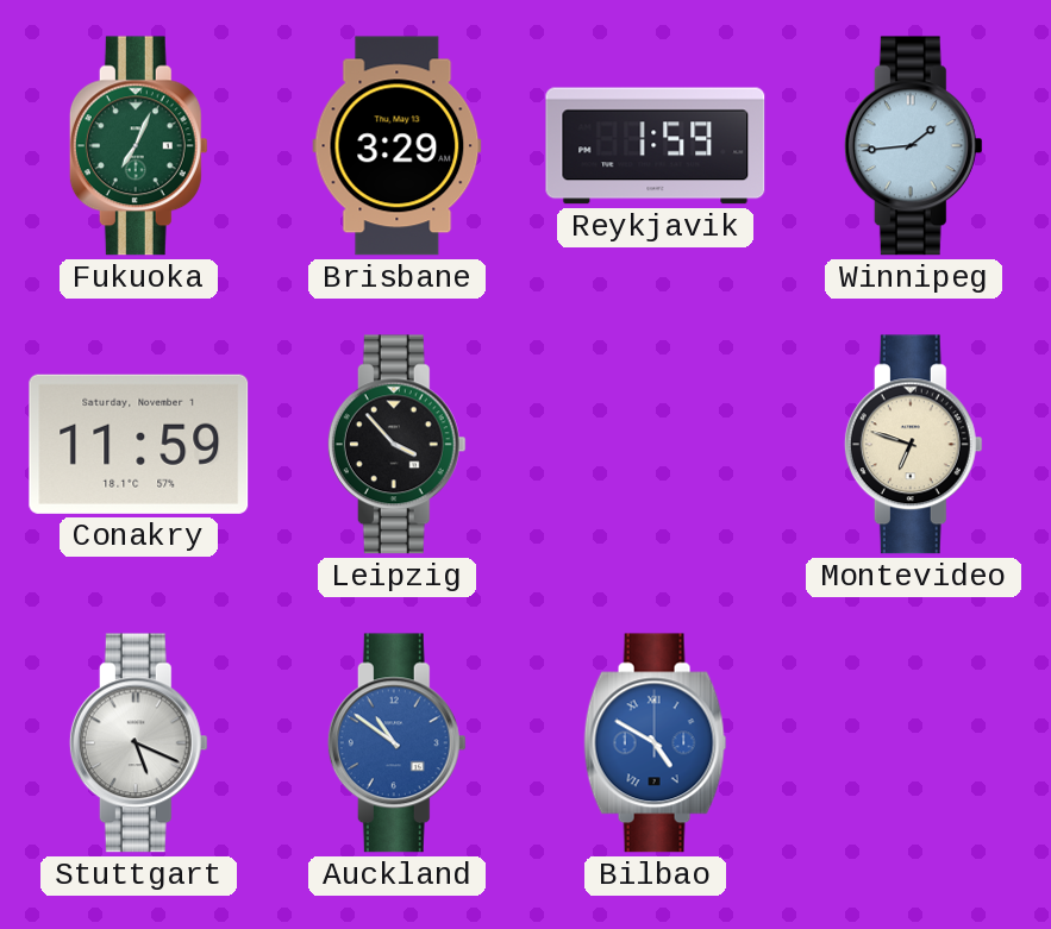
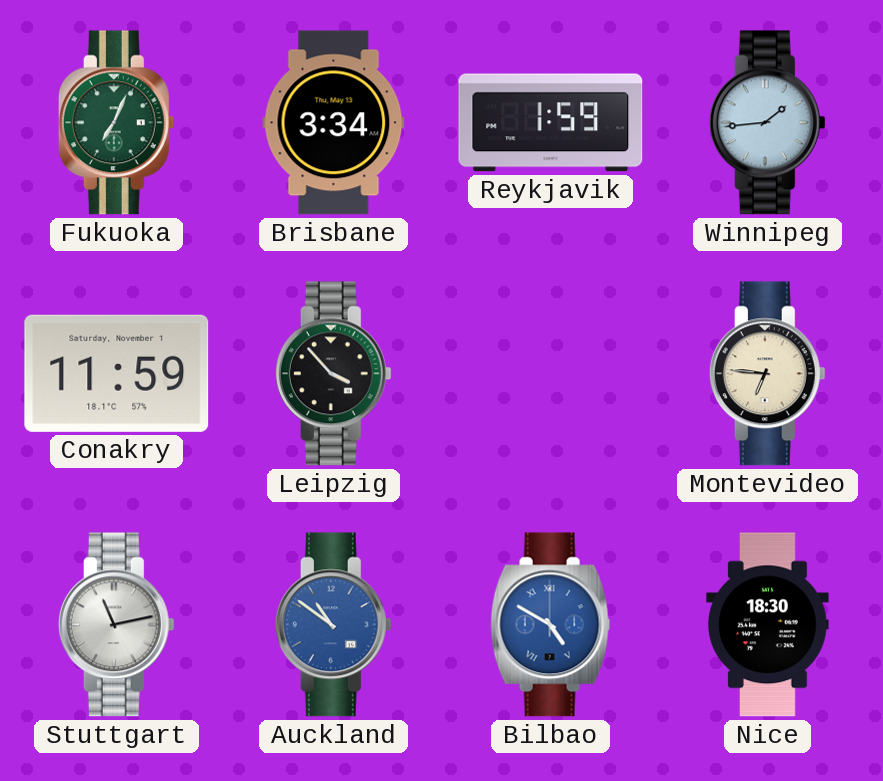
Brisbane: 3:29 -> 3:34 (334, 123)
Montevideo: 6:48 -> 6:46 (767, 374)
Stuttgart: 5:19 -> 11:13 (116, 625)
Nice: none -> 18:30 (768, 625)
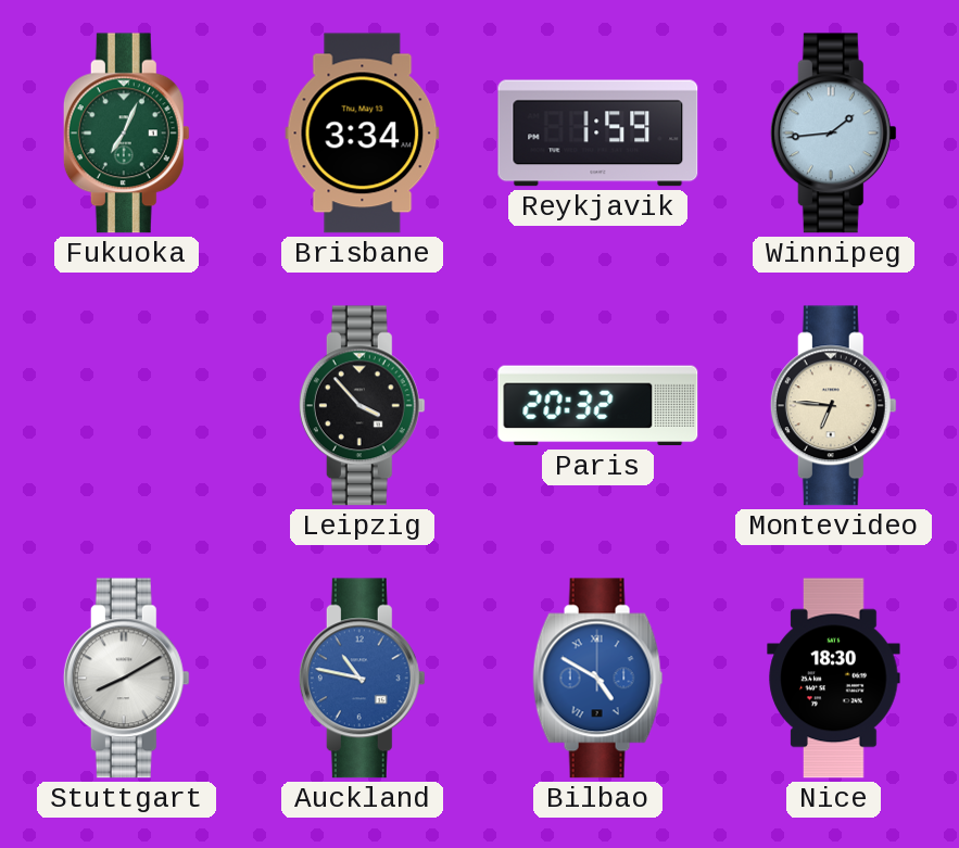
Conakry: 11:59 -> none (117, 373)
Paris: none -> 20:32 (598, 406)
Stuttgart: 11:13 -> 8:10 (126, 679)
Auckland: 10:51 -> 10:47 (362, 679)
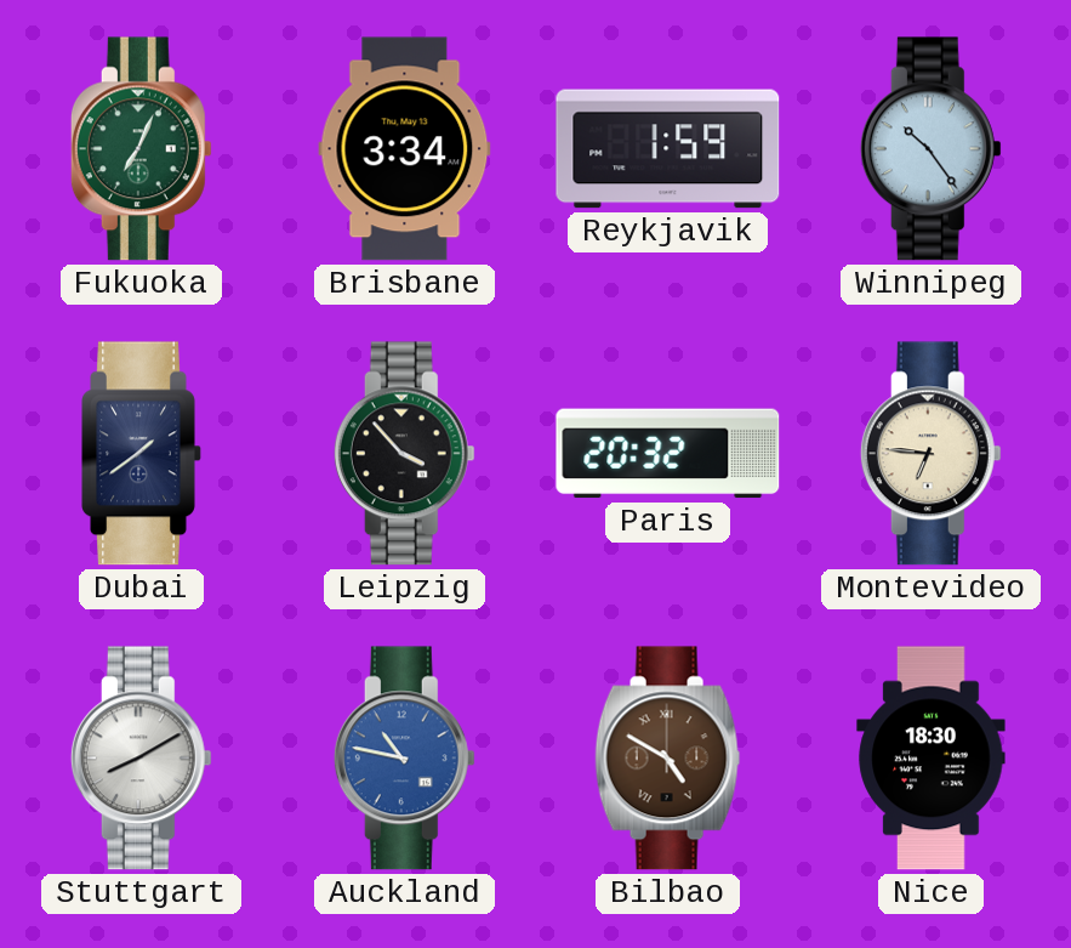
Winnipeg: 1:44 -> 10:24 (930, 149)
Dubai: none -> 1:39 (142, 454)
Bilbao dial: blue -> brown (668, 759)
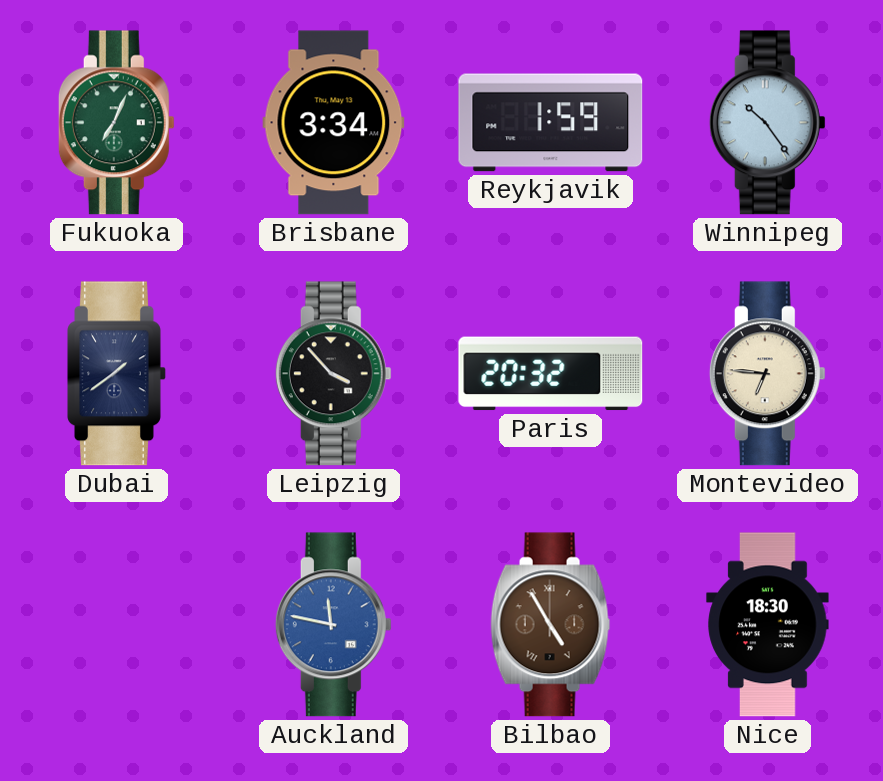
Stuttgart: 8:10 -> none (141, 759)
Auckland: 10:47 -> 11:47 (333, 625)
Bilbao: 4:50 -> 4:55 (551, 625)
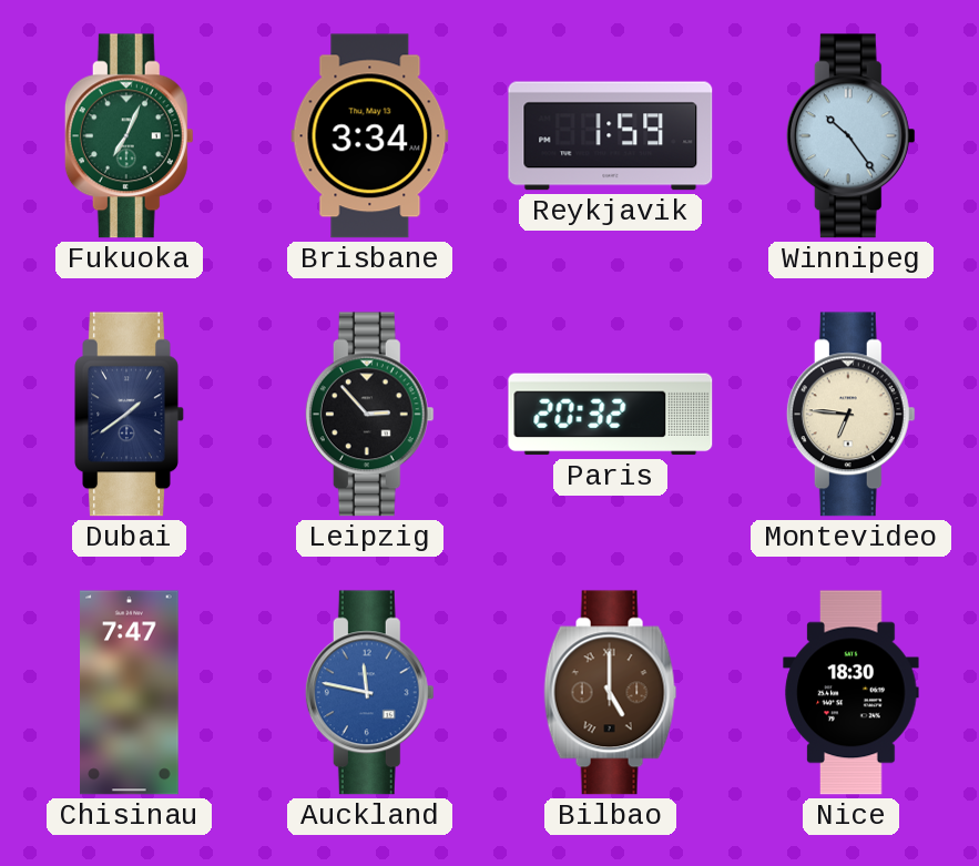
Leipzig: 3:53 -> 2:53 (369, 415)
Chisinau: none -> 7:47 (130, 693)
Bilbao: 4:55 -> 5:00 (611, 693)
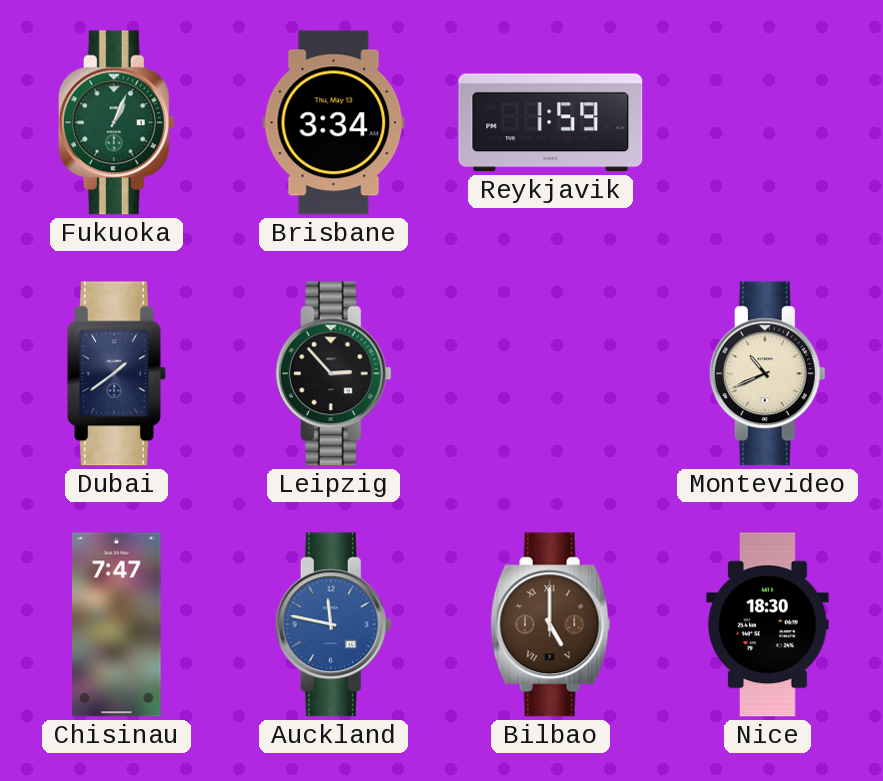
Fukuoka: 7:04 -> 1:04 (116, 123)
Winnipeg: 10:24 -> none (850, 136)
Paris: 20:32 -> none (611, 415)
Montevideo: 6:46 -> 10:41 (767, 374)
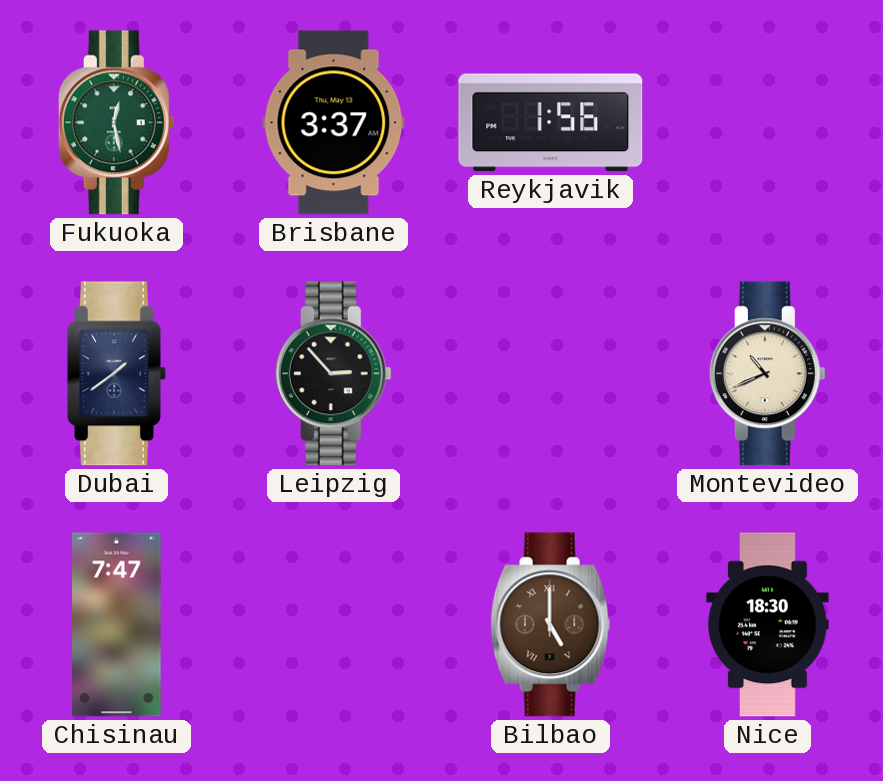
Fukuoka: 1:04 -> 12:28 (116, 123)
Brisbane: 3:34 -> 3:37 (334, 123)
Reykjavik: 1:59 -> 1:56 (551, 123)
Auckland: 11:47 -> none (333, 625)
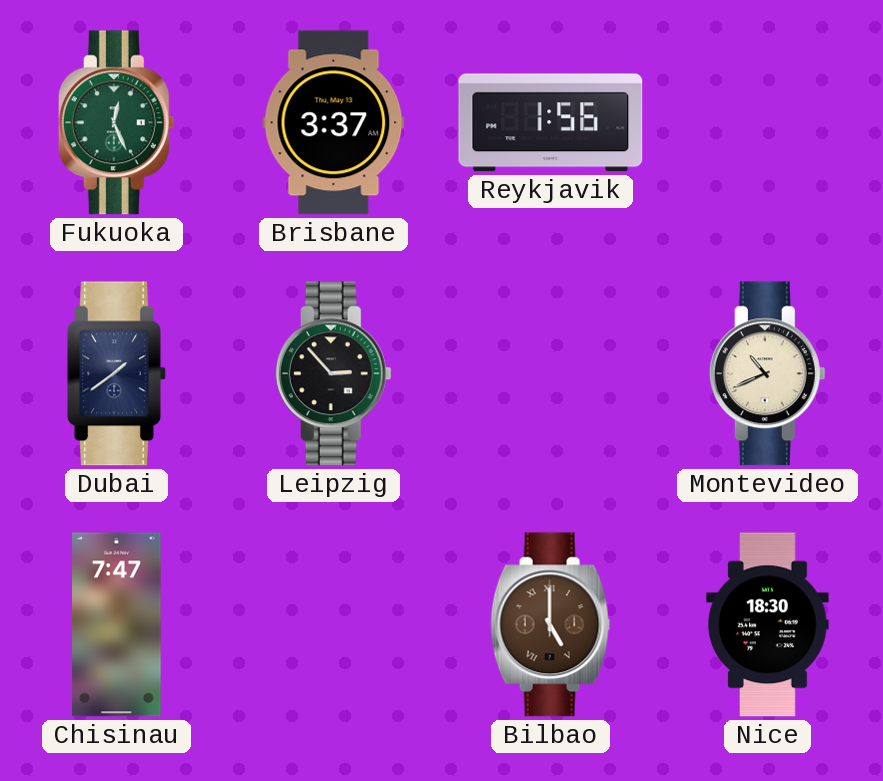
Fukuoka: 12:28 -> 12:26 (116, 123)
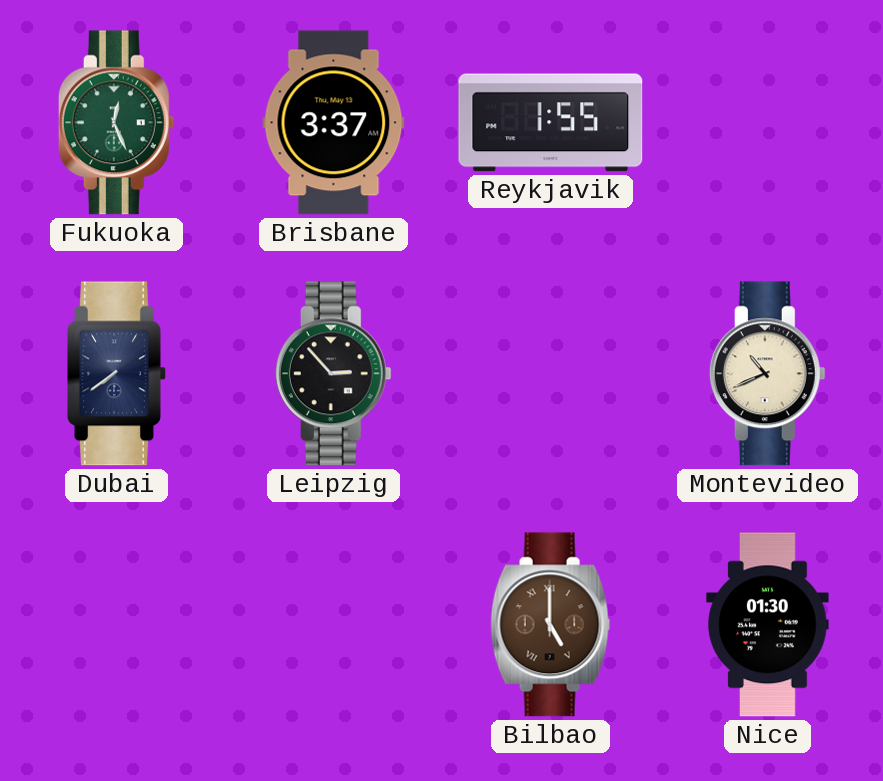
Reykjavik: 1:56 -> 1:55 (551, 123)
Dubai: 1:39 -> 7:39 (117, 374)
Chisinau: 7:47 -> none (117, 625)
Nice: 18:30 -> 01:30 (768, 625)
